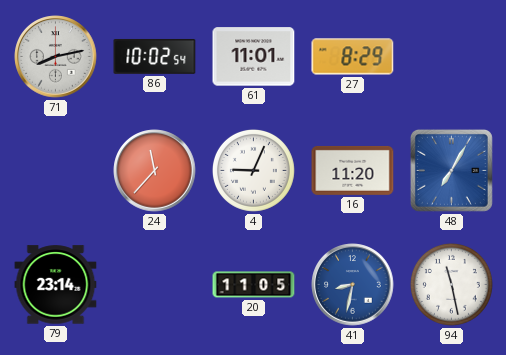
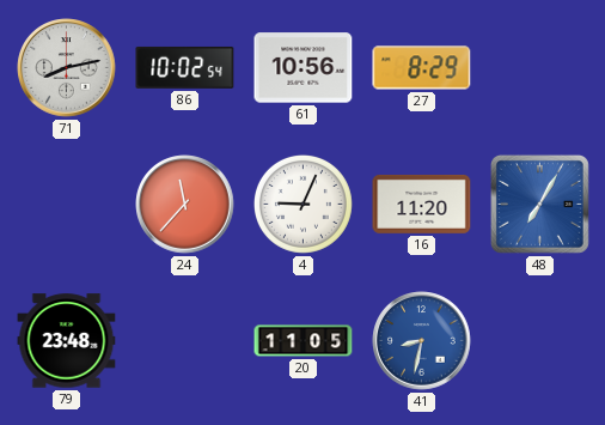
61: 11:01 -> 10:56 (304, 68)
79: 23:14 -> 23:48 (67, 341)
94: 11:28 -> none (451, 284)
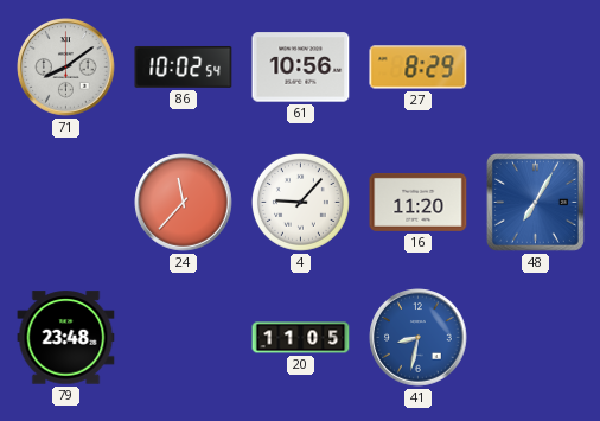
71: 8:13 -> 8:09 (66, 68)
4: 9:04 -> 9:07 (300, 202)
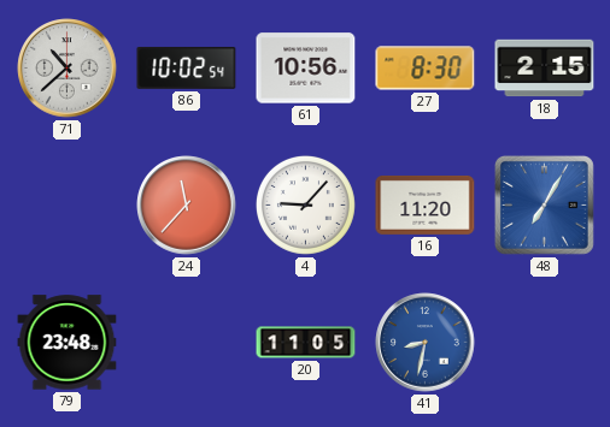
71: 8:09 -> 10:38 (68, 69)
27: 8:29 -> 8:30 (426, 69)
18: none -> 2:15 (545, 69)
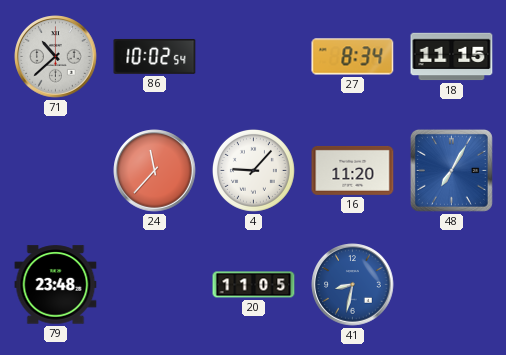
61: 10:56 -> none (306, 69)
27: 8:30 -> 8:34 (353, 57)
18: 2:15 -> 11:15 (452, 57)
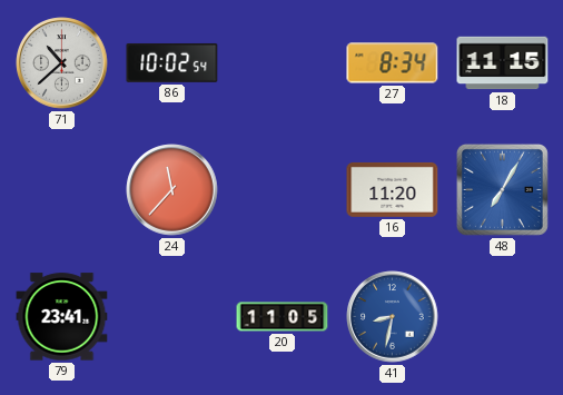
4: 9:07 -> none (253, 170)
79: 23:48 -> 23:41 (62, 317)
